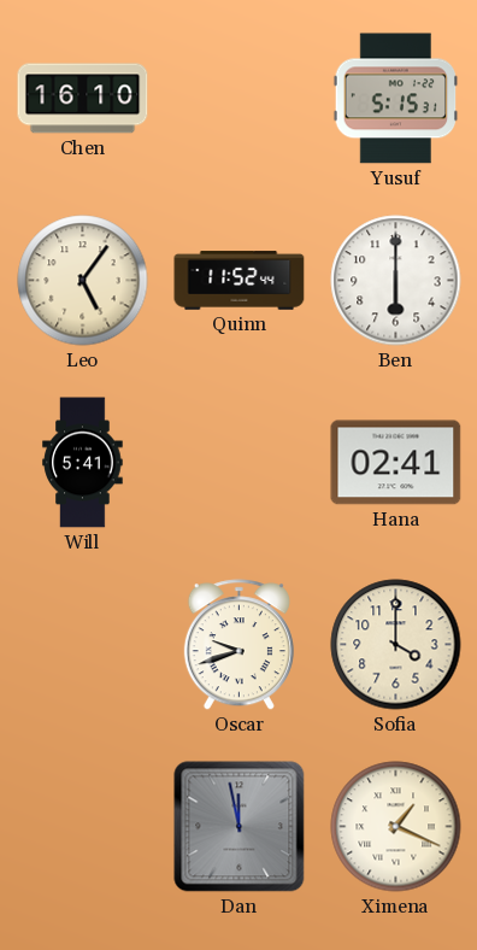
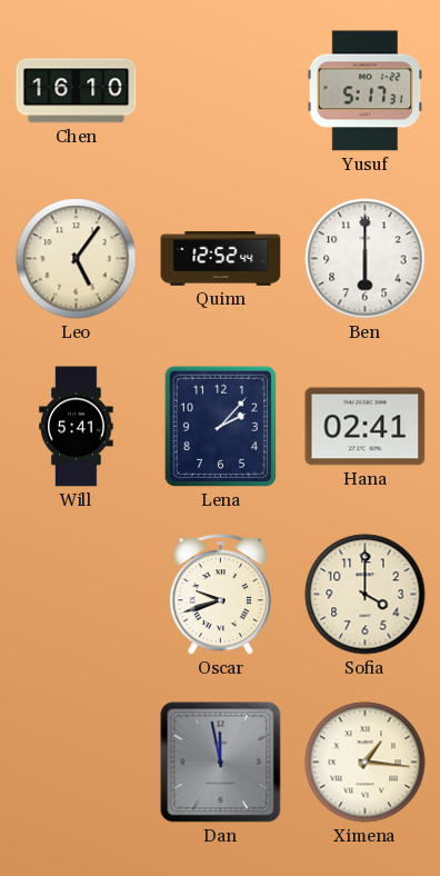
Yusuf: 5:15 -> 5:17 (366, 91)
Quinn: 11:52 -> 12:52 (221, 259)
Lena: none -> 2:07 (220, 426)
Ximena: 1:19 -> 1:16 (366, 763)
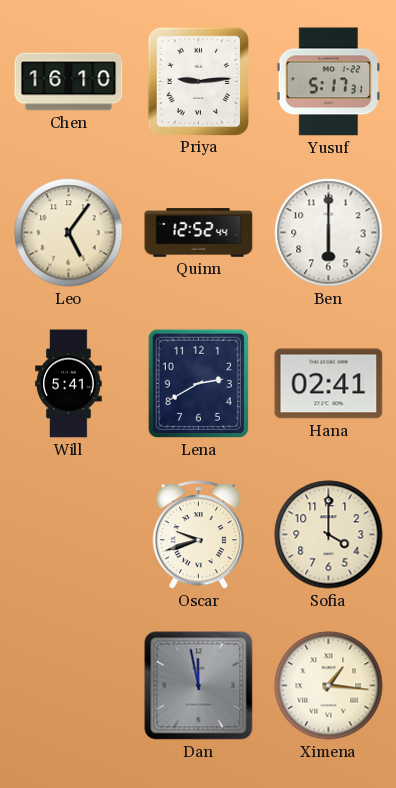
Priya: none -> 9:14 (198, 81)
Lena: 2:07 -> 2:40 (198, 383)
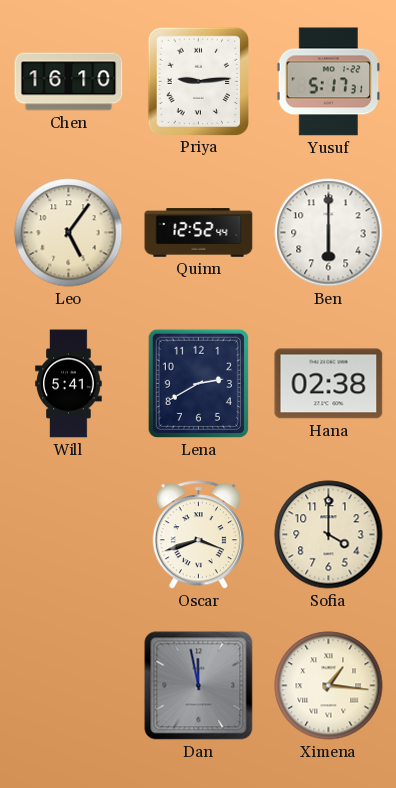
Hana: 02:41 -> 02:38 (329, 384)
Oscar: 9:42 -> 3:42 (198, 535)
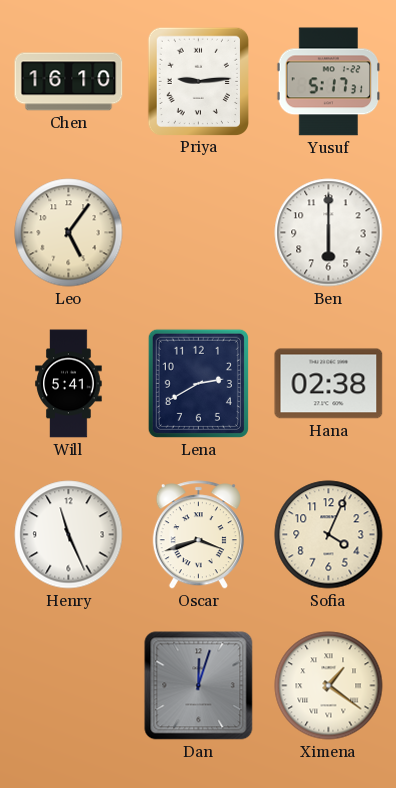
Quinn: 12:52 -> none (199, 233)
Henry: none -> 11:26 (69, 535)
Sofia: 4:00 -> 4:04 (329, 535)
Dan: 11:58 -> 12:03 (199, 686)
Ximena: 1:16 -> 1:21 (329, 686)
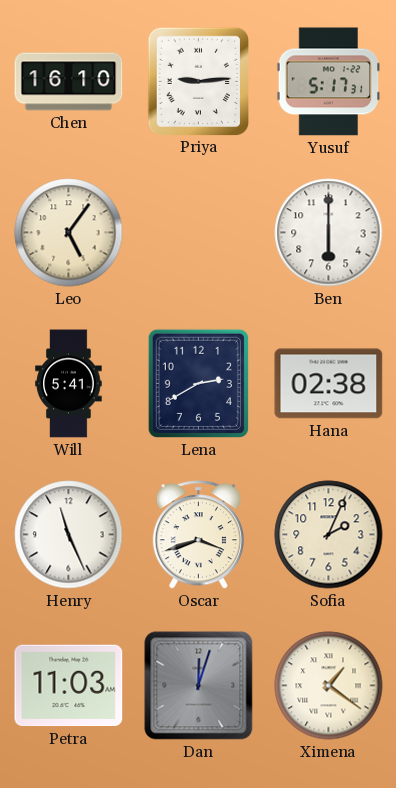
Sofia: 4:04 -> 2:04 (329, 535)
Petra: none -> 11:03 (69, 686)
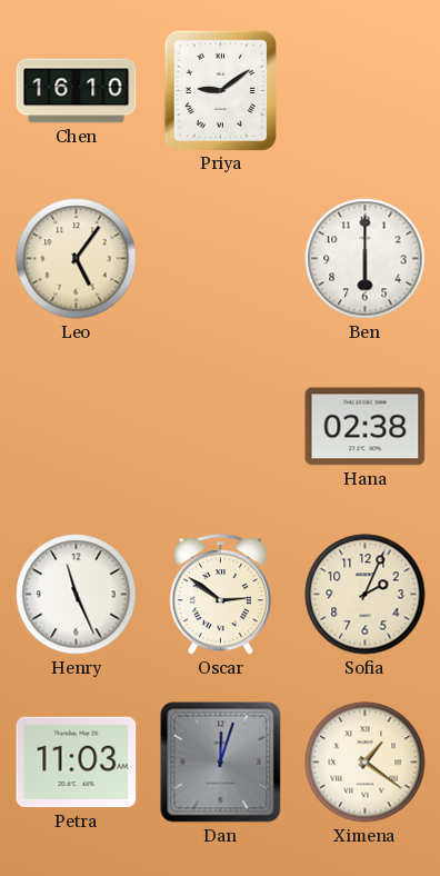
Priya: 9:14 -> 9:09 (220, 90)
Yusuf: 5:17 -> none (329, 82)
Will: 5:41 -> none (69, 384)
Lena: 2:40 -> none (198, 383)
Oscar: 3:42 -> 2:51 (220, 595)
